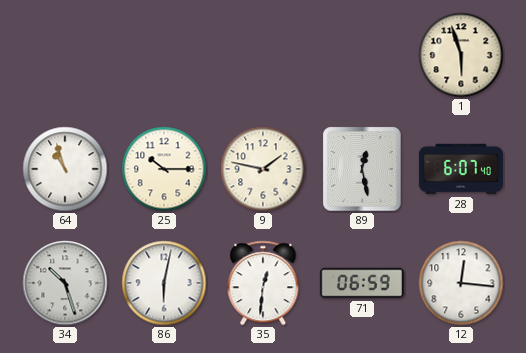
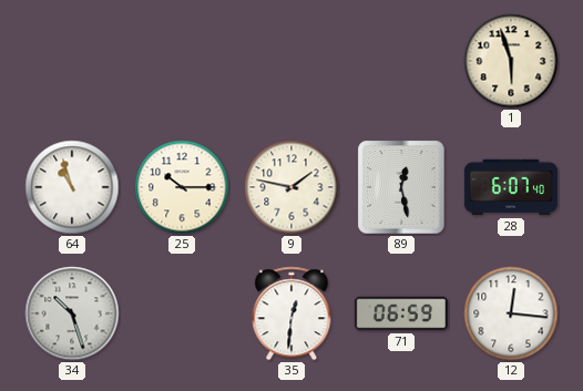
86: 6:02 -> none (164, 283)
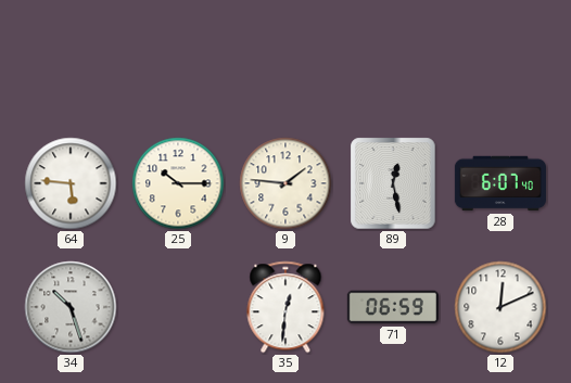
1: 5:57 -> none (511, 61)
64: 10:57 -> 5:46 (71, 183)
9: 1:47 -> 1:46 (285, 183)
12: 12:16 -> 12:11 (500, 307)
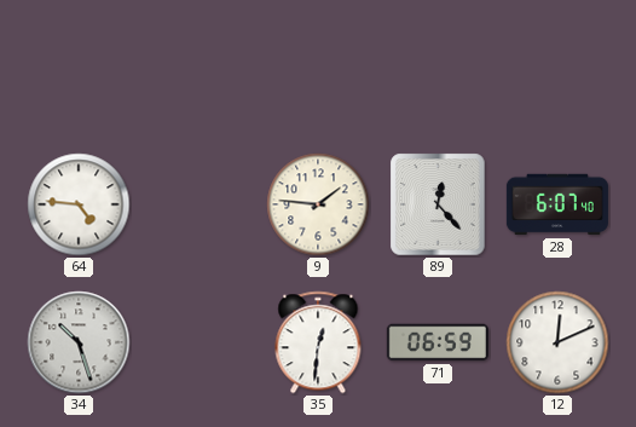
64: 5:46 -> 4:46 (79, 204)
25: 10:15 -> none (178, 183)
89: 12:28 -> 12:23 (438, 204)
